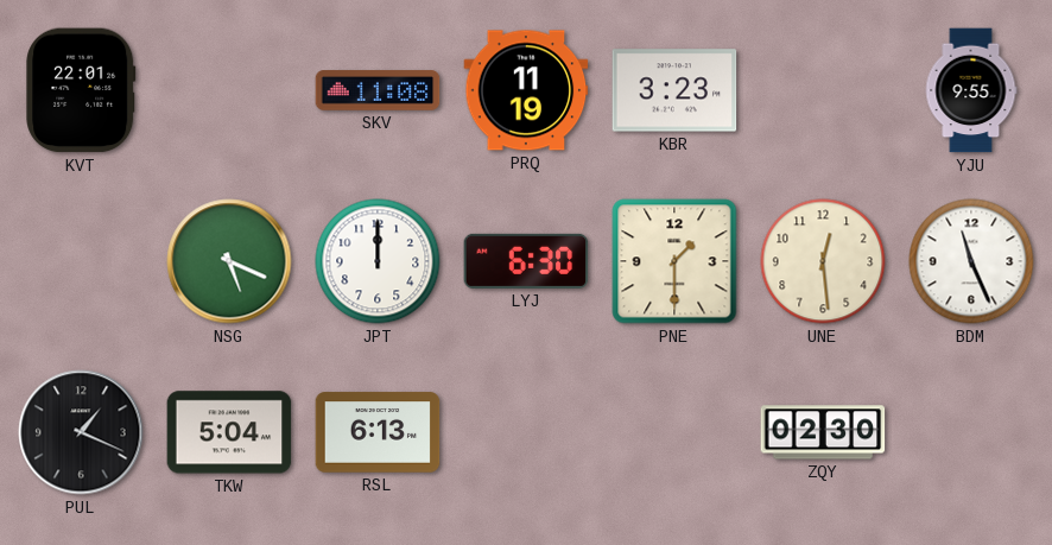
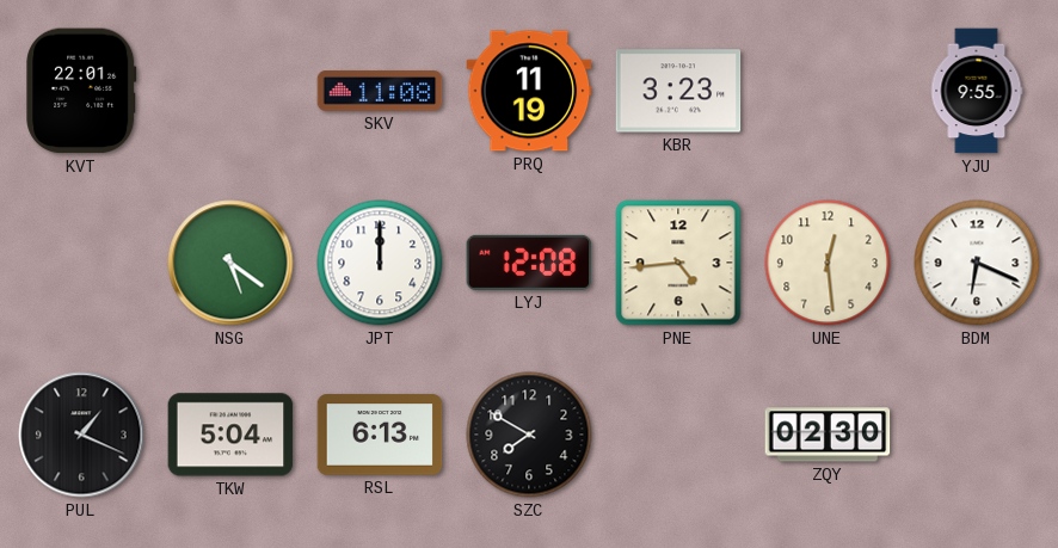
NSG: 5:19 -> 5:21 (230, 263)
LYJ: 6:30 -> 12:08 (529, 263)
PNE: 1:30 -> 4:44 (678, 263)
BDM: 11:26 -> 6:19 (977, 263)
SZC: none -> 7:50 (529, 435)
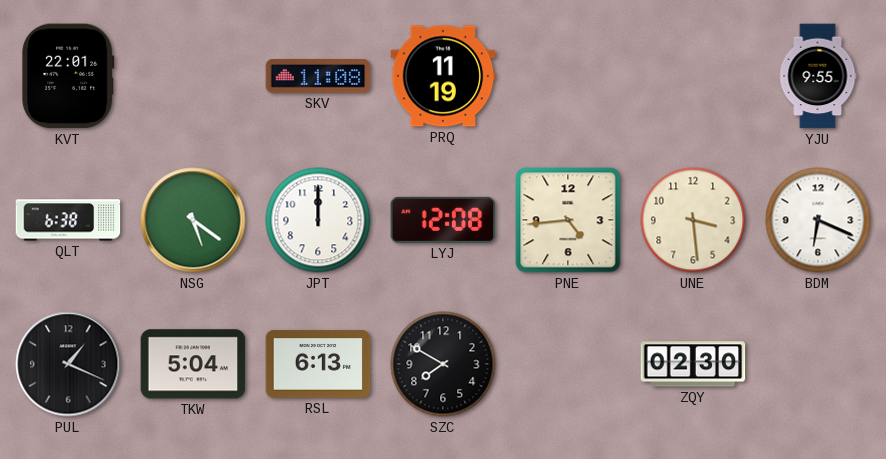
KBR: 3:23 -> none (678, 91)
QLT: none -> 6:38 (68, 220)
UNE: 12:29 -> 3:29 (693, 220)
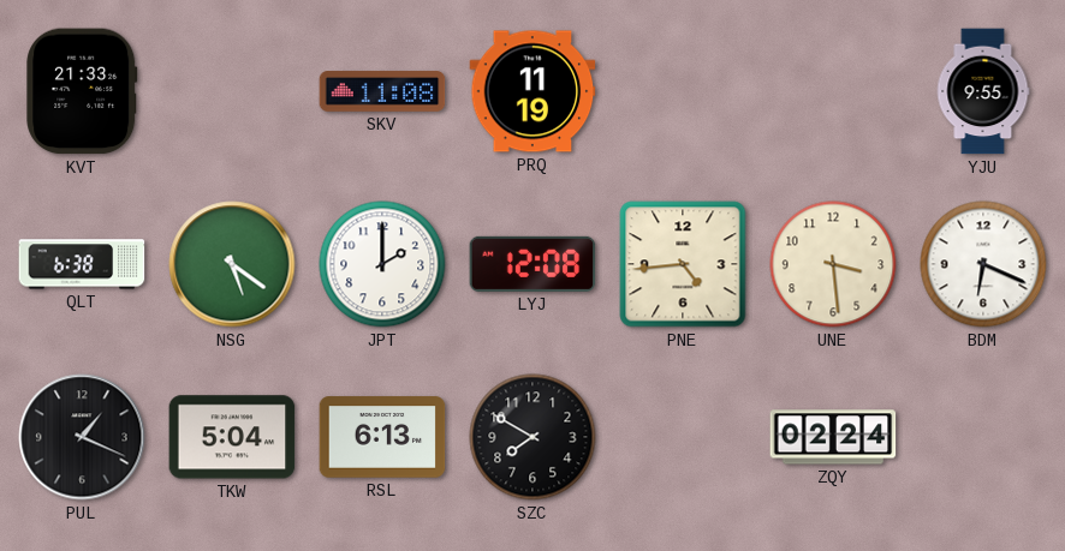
KVT: 22:01 -> 21:33 (82, 91)
JPT: 12:00 -> 2:00 (382, 264)
ZQY: 02:30 -> 02:24 (833, 437)
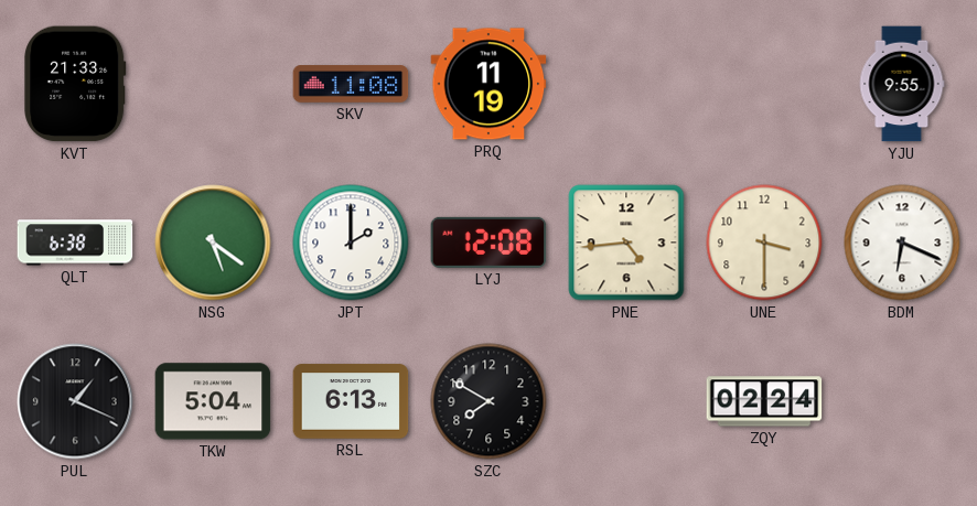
UNE: 3:29 -> 3:30 (764, 243)
